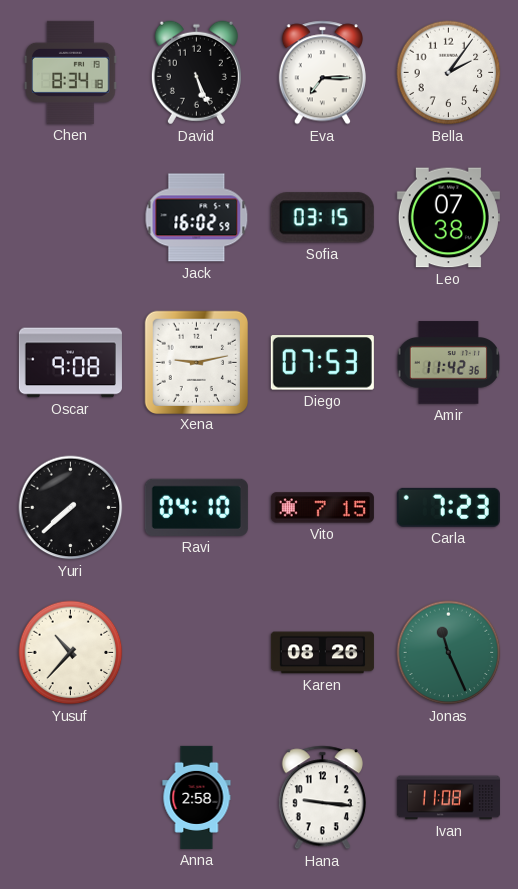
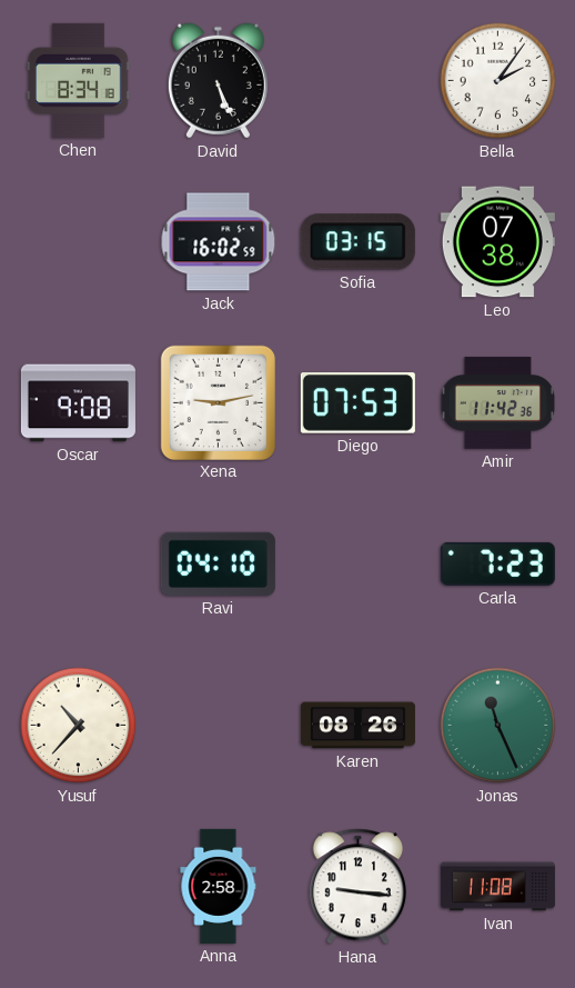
Eva: 7:15 -> none (322, 73)
Yuri: 7:38 -> none (71, 508)
Vito: 7:15 -> none (322, 508)
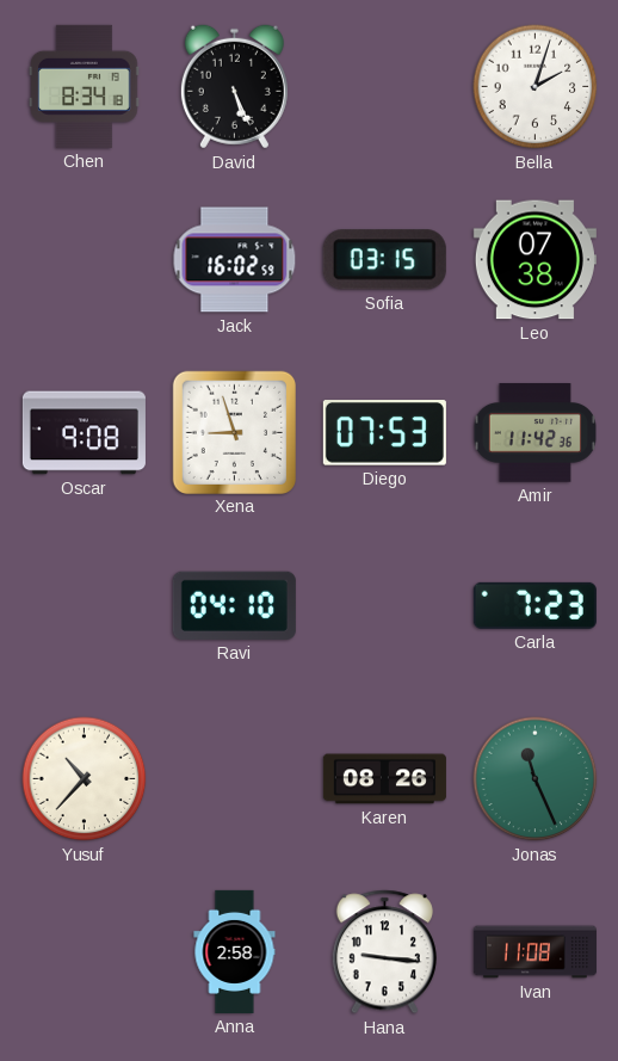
Bella: 2:06 -> 2:03 (536, 87)
Xena: 9:13 -> 8:57 (234, 432)
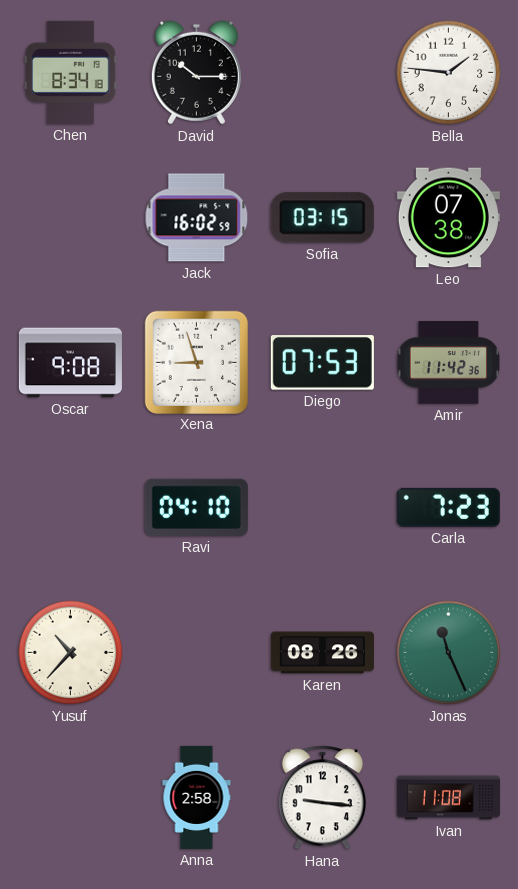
David: 5:26 -> 10:15 (196, 73)
Bella: 2:03 -> 1:46 (449, 73)
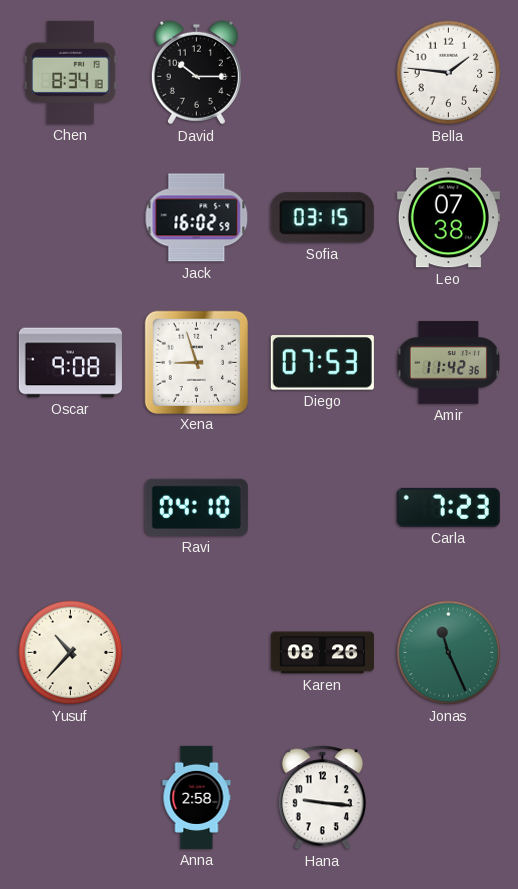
Ivan: 11:08 -> none (448, 798)
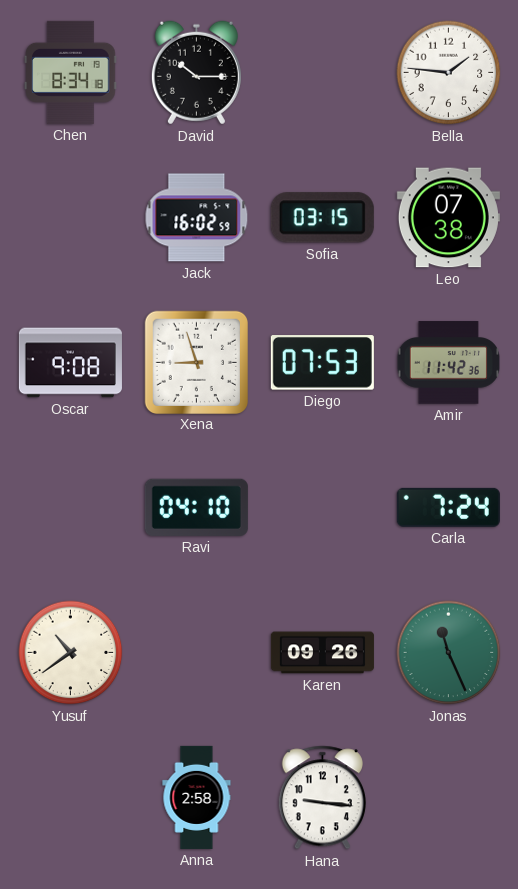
Carla: 7:23 -> 7:24 (448, 507)
Yusuf: 10:37 -> 10:39 (71, 653)
Karen: 08:26 -> 09:26 (322, 653)
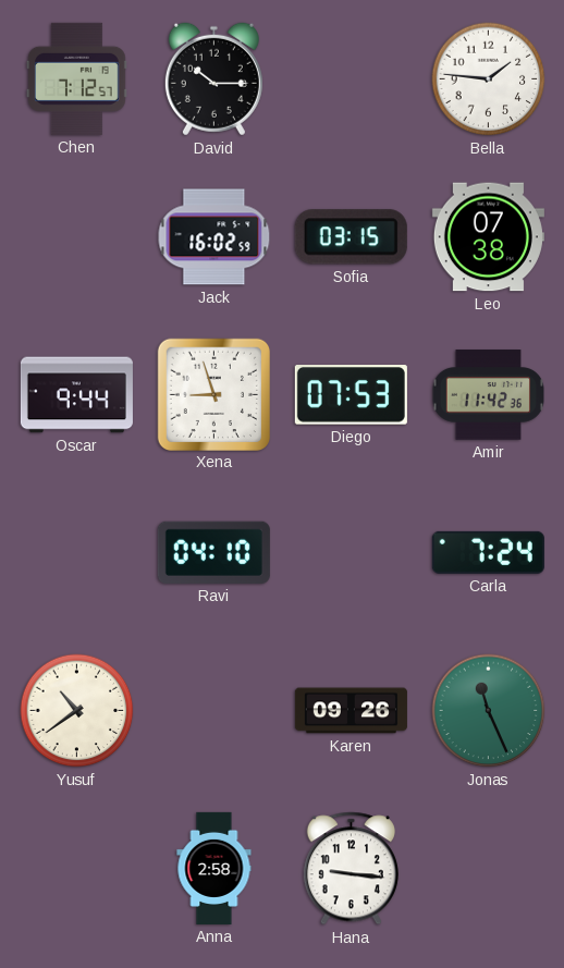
Chen: 8:34 -> 7:12 (77, 78)
Oscar: 9:08 -> 9:44 (76, 395)
